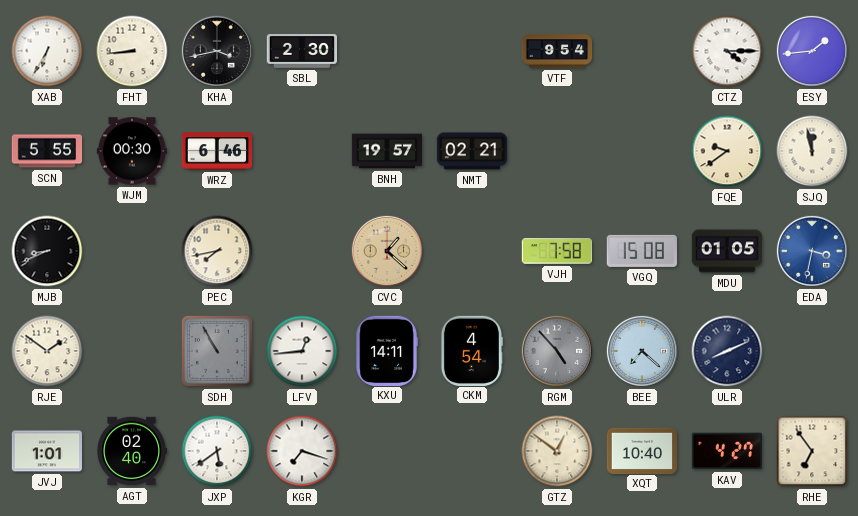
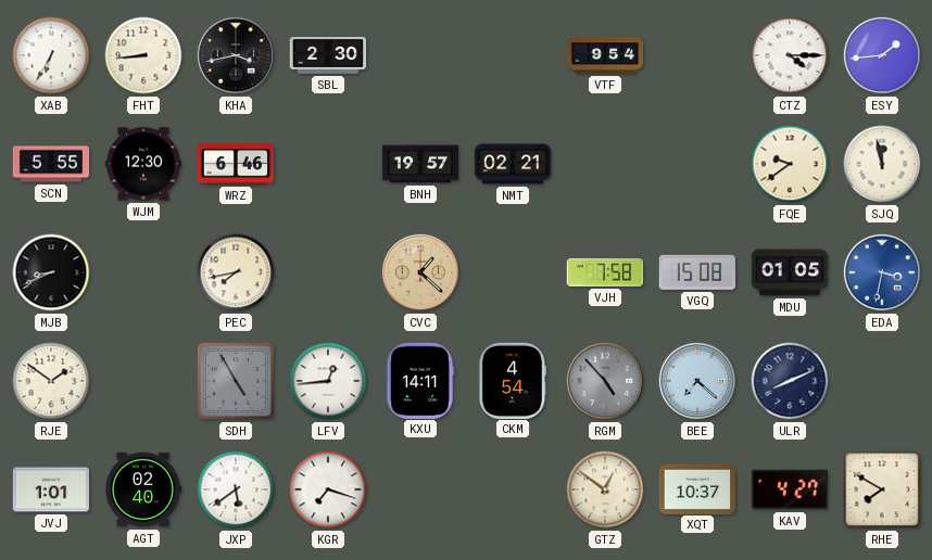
WJM: 00:30 -> 12:30 (142, 164)
SDH: 10:55 -> 4:55 (236, 381)
XQT: 10:40 -> 10:37 (696, 488)
RHE: 6:54 -> 7:50 (882, 489)
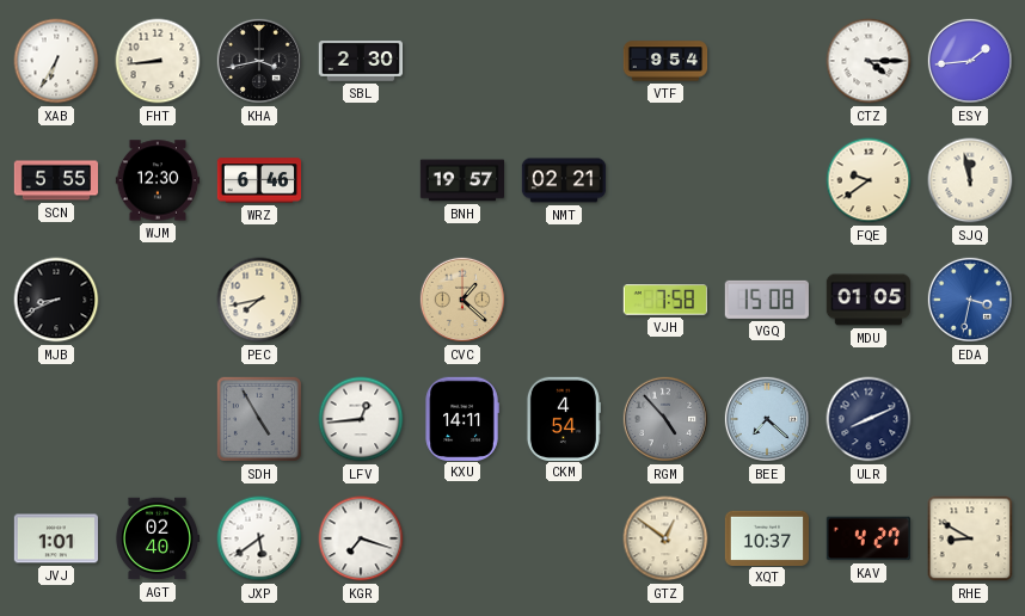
RJE: 1:51 -> none (51, 381)
RHE: 7:50 -> 8:50 (970, 538)
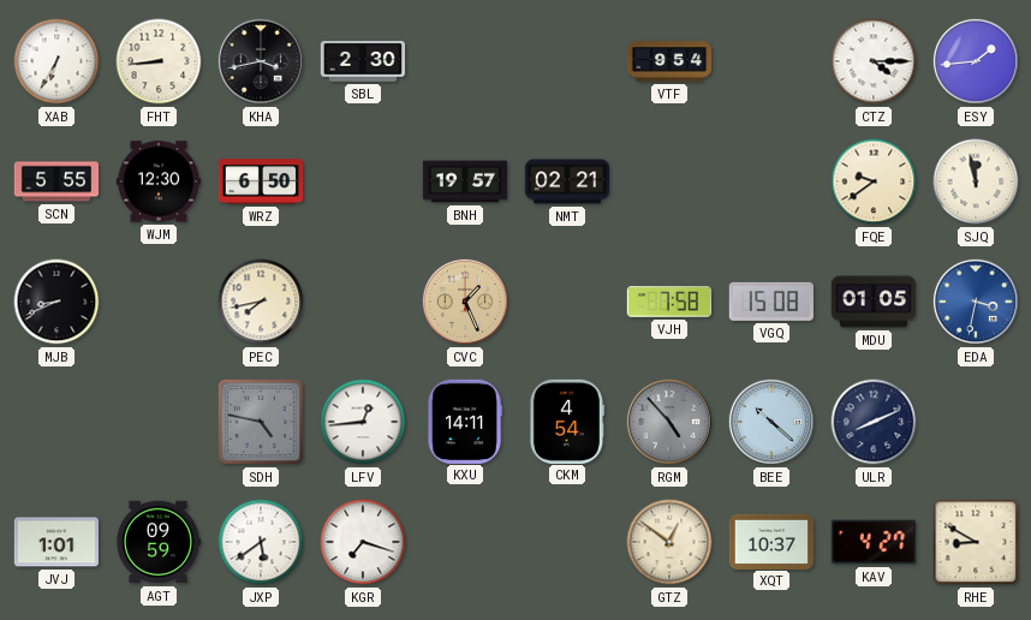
WRZ: 6:46 -> 6:50 (260, 181)
CVC: 1:22 -> 1:26 (465, 302)
SDH: 4:55 -> 4:47 (261, 422)
BEE: 7:22 -> 10:22 (771, 422)
AGT: 02:40 -> 09:59 (157, 542)
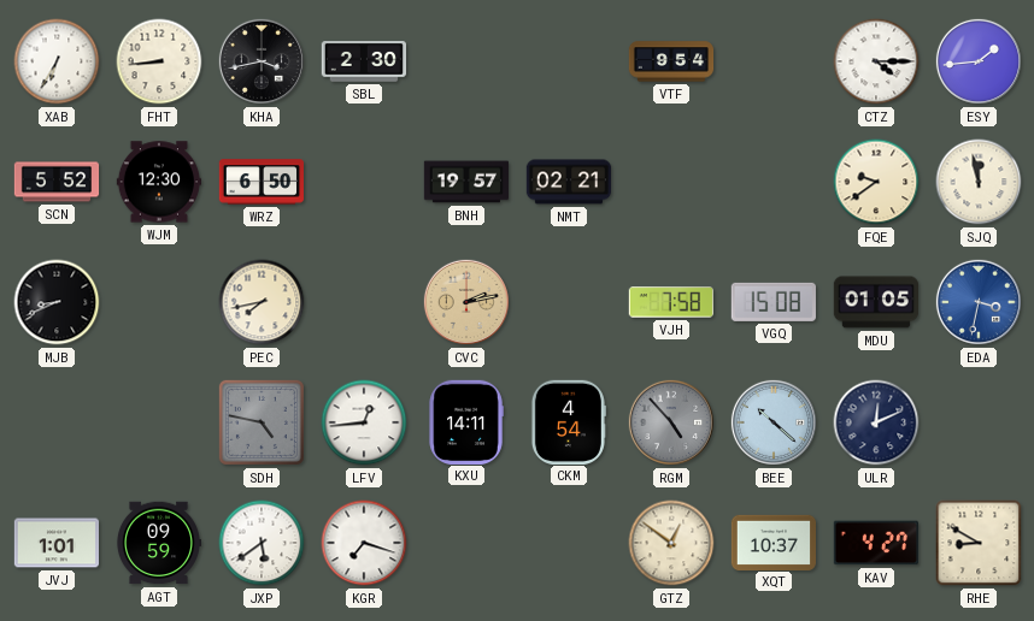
SCN: 5:55 -> 5:52 (57, 182)
CVC: 1:26 -> 2:13 (466, 302)
ULR: 8:11 -> 12:11 (876, 422)
